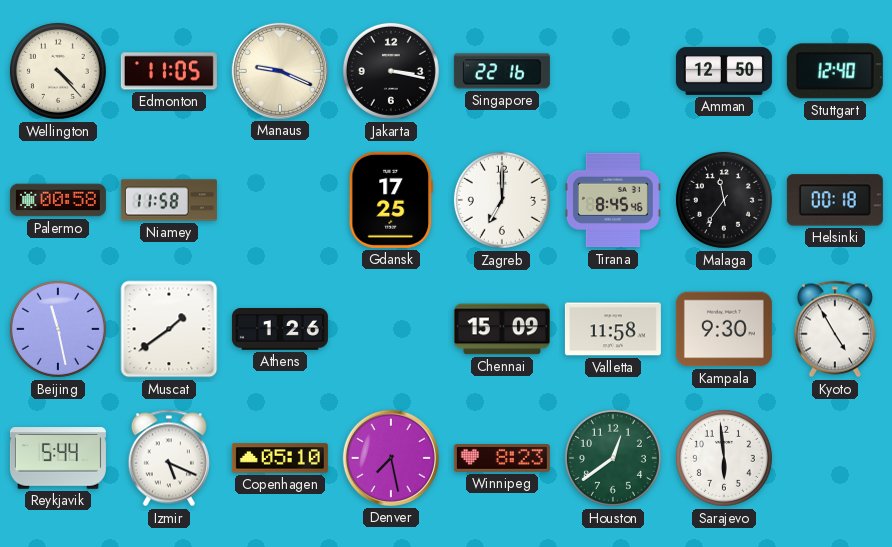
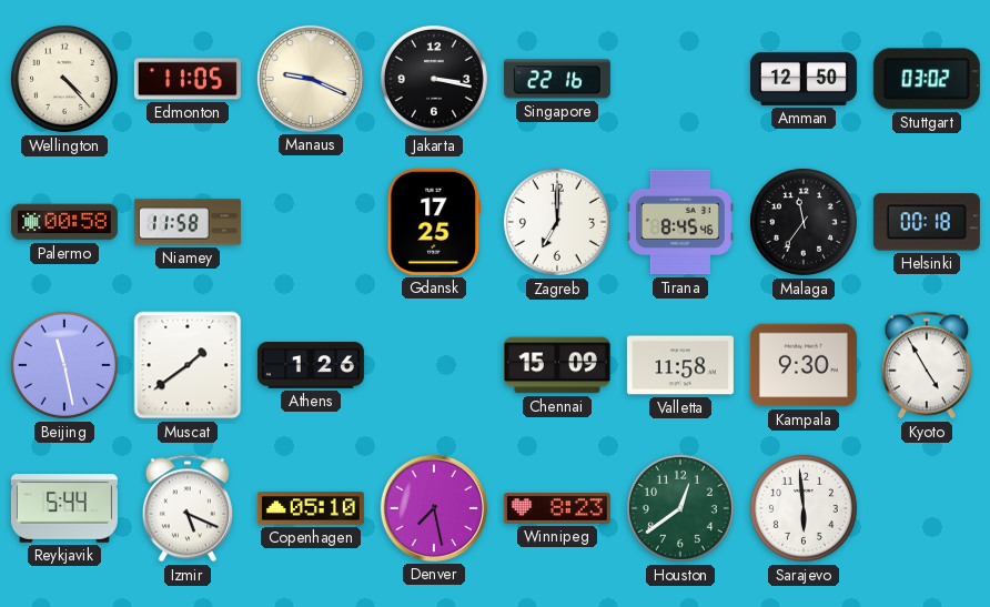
Stuttgart: 12:40 -> 03:02 (927, 79)
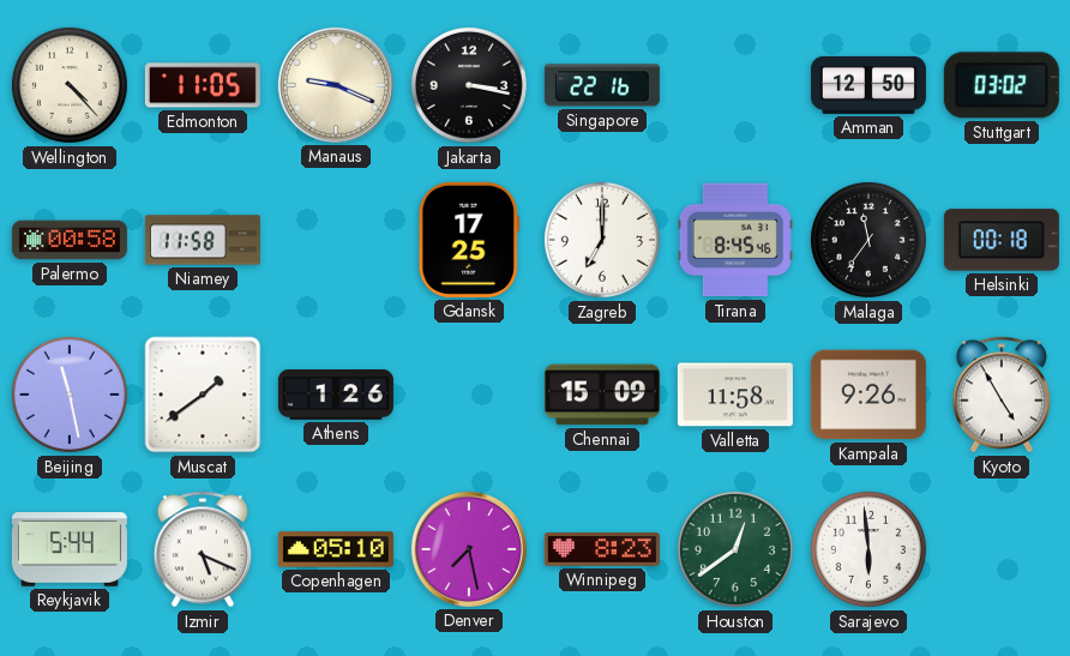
Kampala: 9:30 -> 9:26 (868, 395)
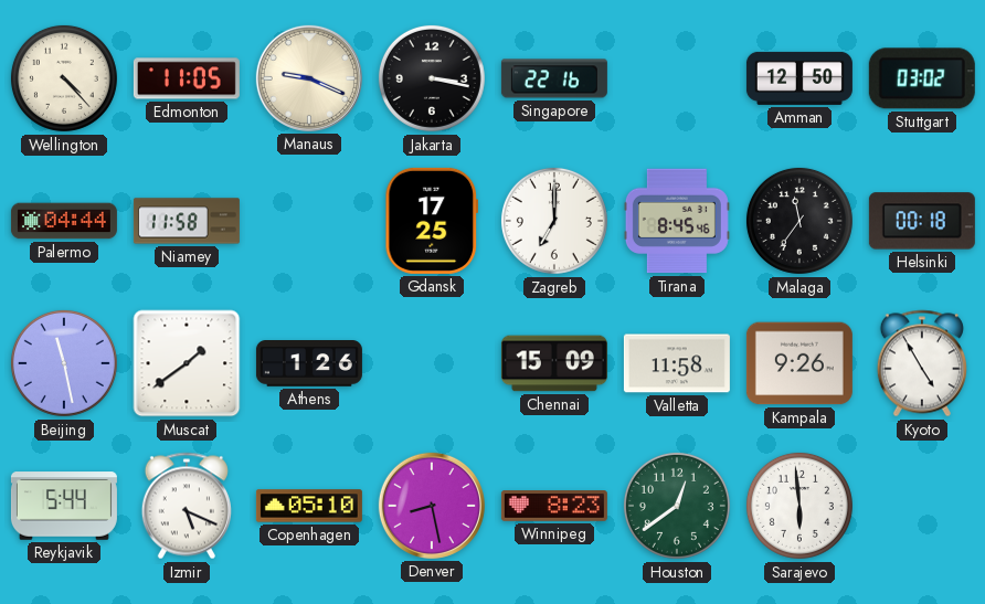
Palermo: 00:58 -> 04:44 (64, 221)
Denver: 7:28 -> 8:28 (432, 506)
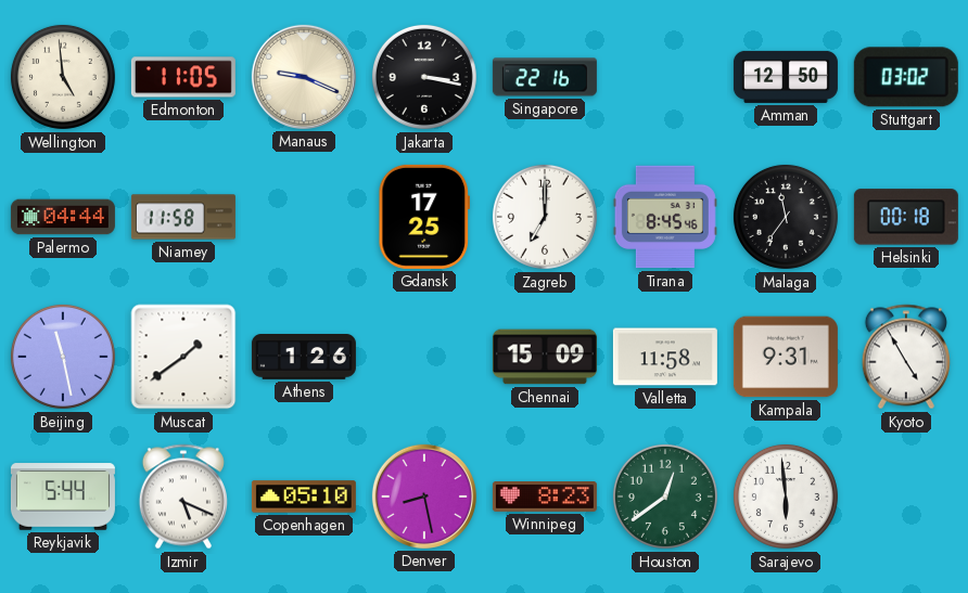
Wellington: 4:23 -> 4:59 (63, 77)
Kampala: 9:26 -> 9:31 (786, 357)
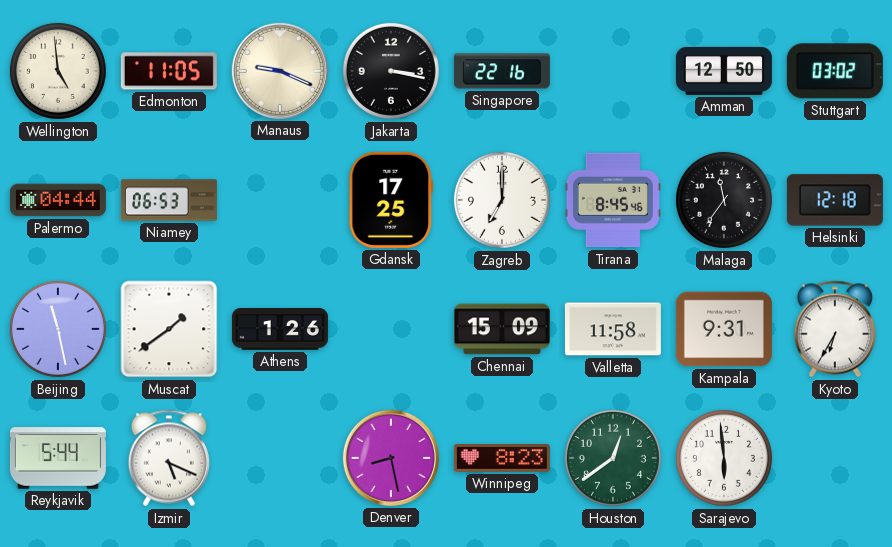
Niamey: 11:58 -> 06:53 (169, 200)
Helsinki: 00:18 -> 12:18 (835, 200)
Kyoto: 4:55 -> 6:35 (835, 329)
Copenhagen: 05:10 -> none (304, 497)
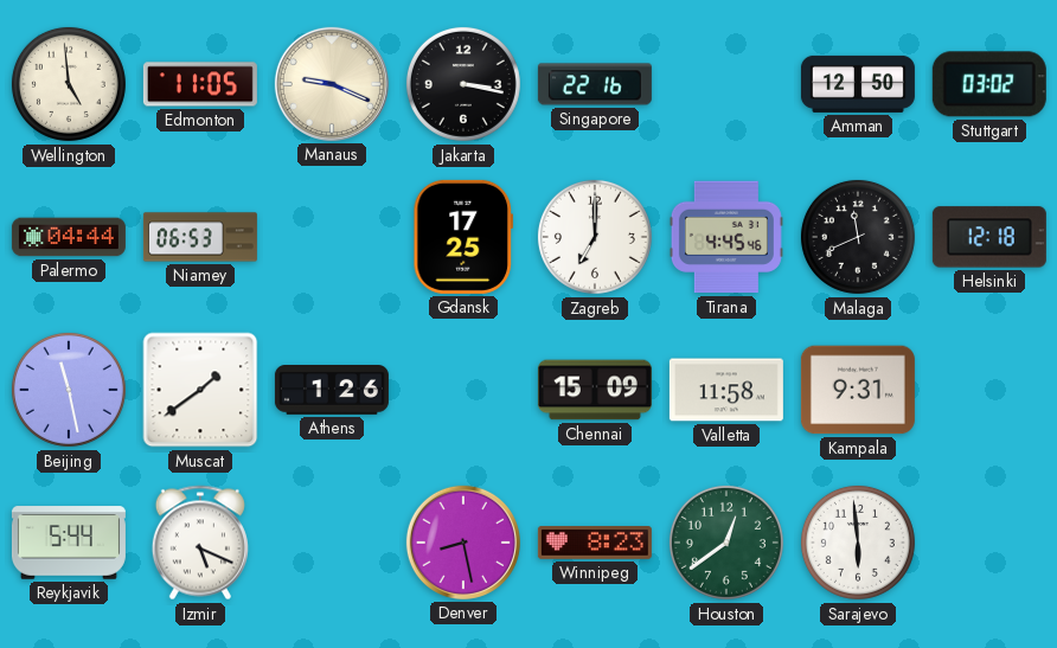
Tirana: 8:45 -> 4:45 (726, 237)
Malaga: 11:36 -> 11:41 (858, 237)
Kyoto: 6:35 -> none (835, 329)
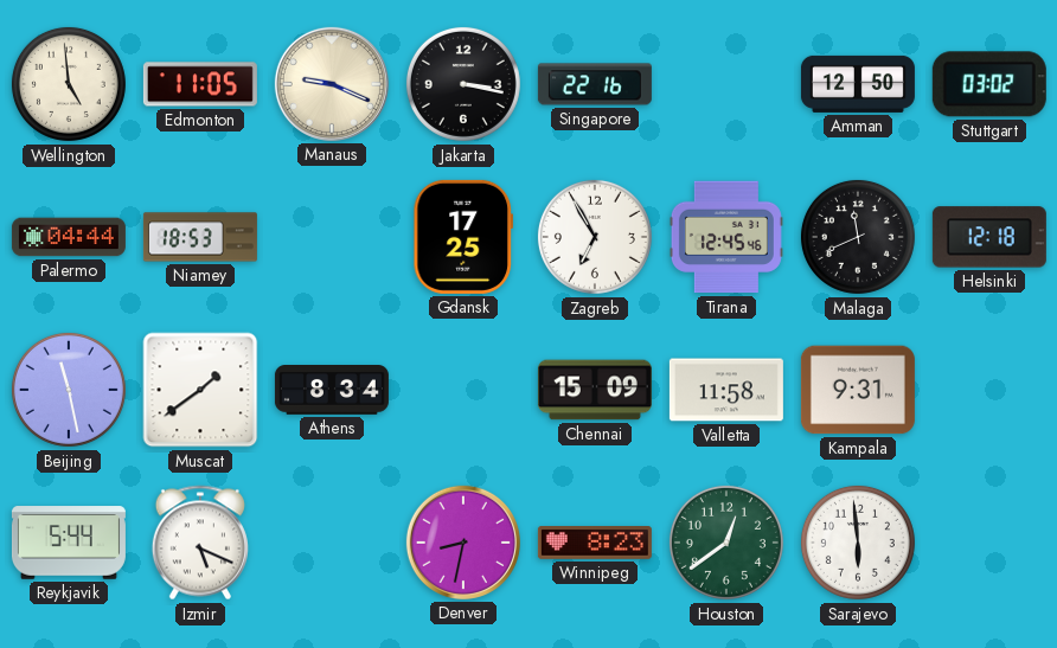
Niamey: 06:53 -> 18:53 (200, 237)
Zagreb: 7:00 -> 6:55 (595, 237)
Tirana: 4:45 -> 12:45 (726, 237)
Athens: 1:26 -> 8:34 (332, 391)
Denver: 8:28 -> 8:32 (463, 543)
